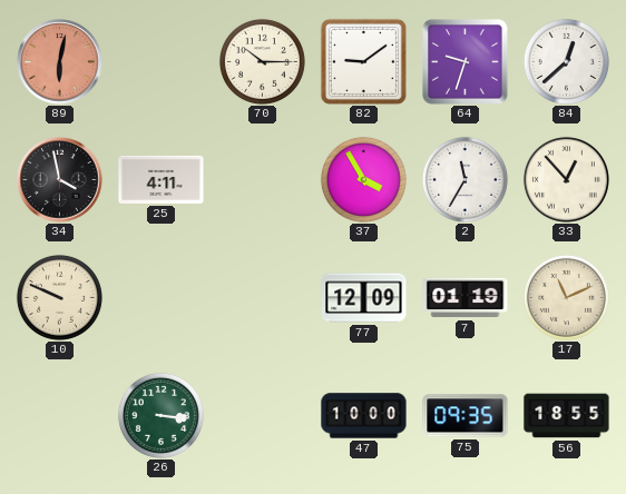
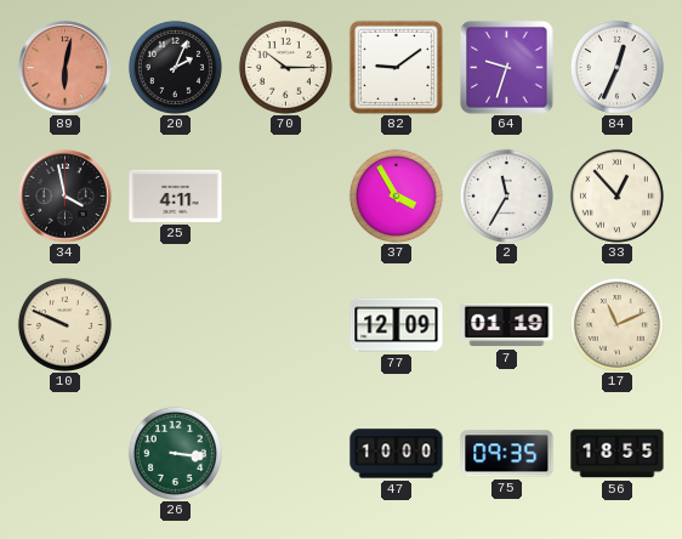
20: none -> 2:04 (175, 67)
84: 12:38 -> 12:34 (616, 67)
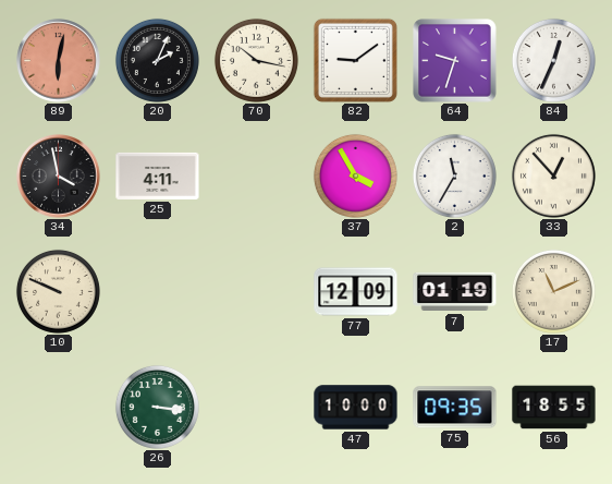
70: 10:15 -> 10:17 (256, 60)
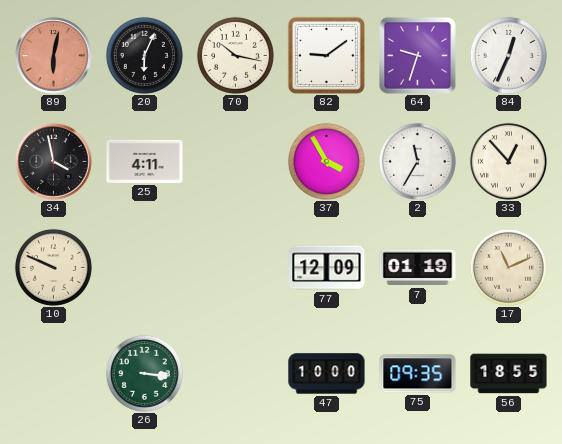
20: 2:04 -> 6:04 (144, 55)
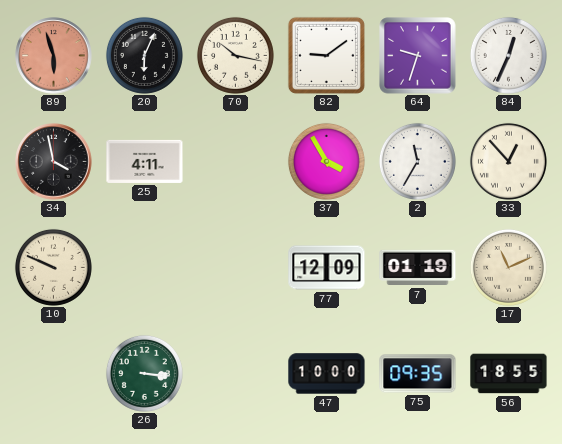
89: 6:02 -> 5:57 (54, 56)
